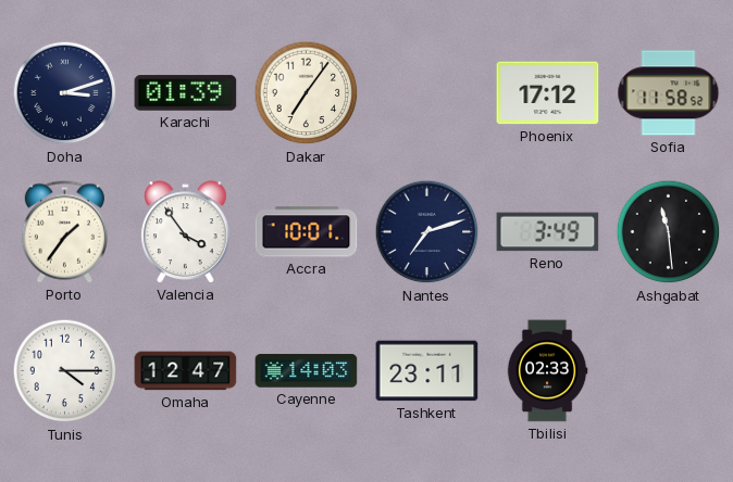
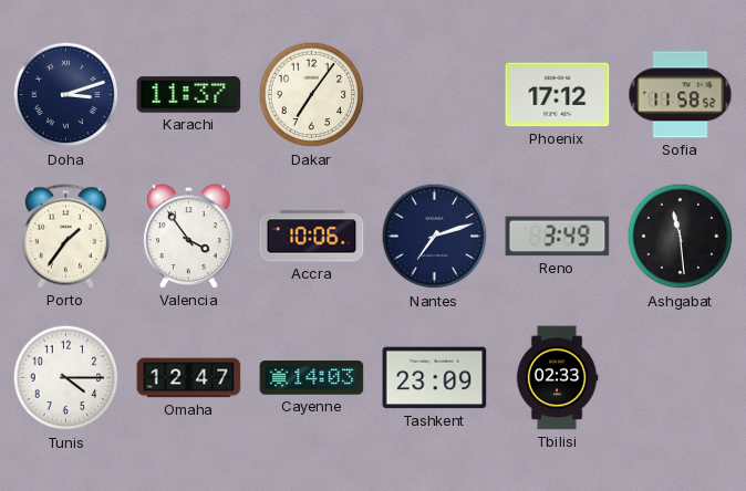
Karachi: 01:39 -> 11:37 (189, 95)
Accra: 10:01 -> 10:06 (312, 237)
Tashkent: 23:11 -> 23:09 (435, 378)
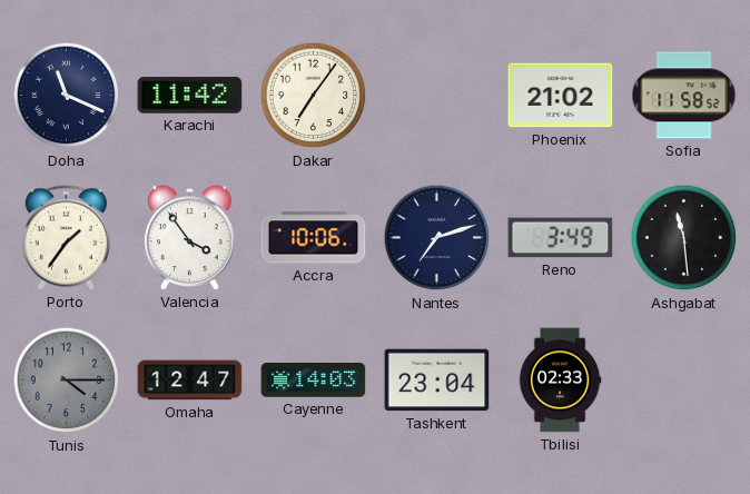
Doha: 3:12 -> 11:19 (67, 96)
Karachi: 11:37 -> 11:42 (190, 96)
Phoenix: 17:12 -> 21:02 (561, 96)
Tunis dial: white -> grey (67, 381)
Tashkent: 23:09 -> 23:04 (437, 381)
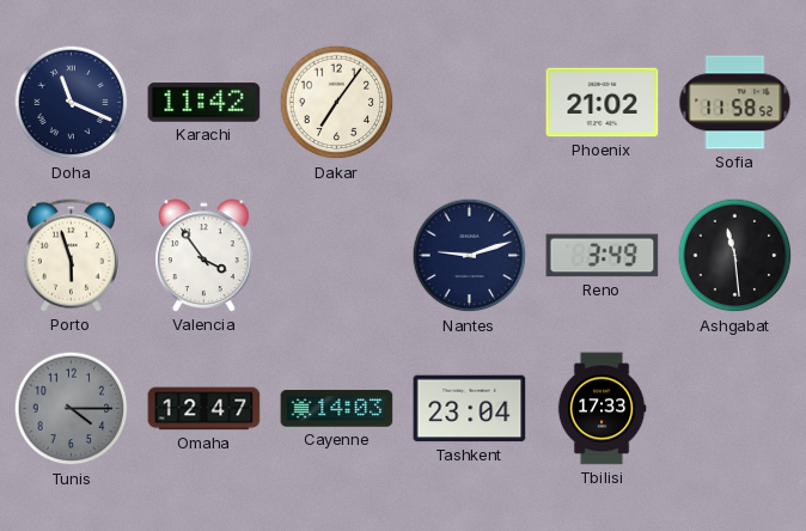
Porto: 1:36 -> 5:57 (71, 256)
Accra: 10:06 -> none (314, 238)
Nantes: 7:12 -> 9:12 (470, 256)
Tbilisi: 02:33 -> 17:33 (602, 409)
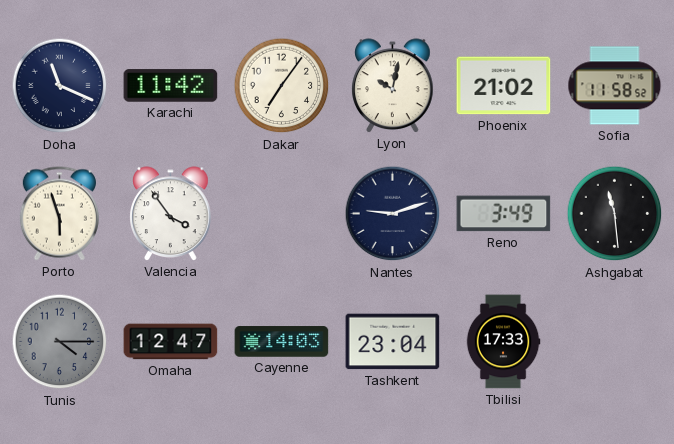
Lyon: none -> 10:02 (393, 86)
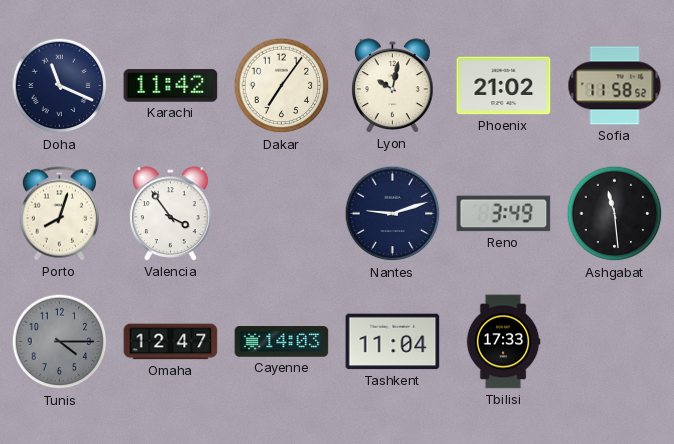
Porto: 5:57 -> 8:03 (59, 214)
Tashkent: 23:04 -> 11:04 (393, 342)
